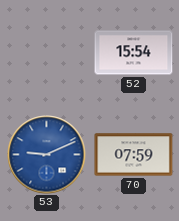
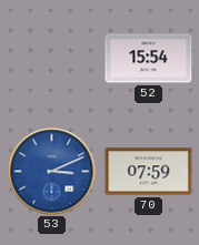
53: 9:11 -> 3:11 (52, 172)
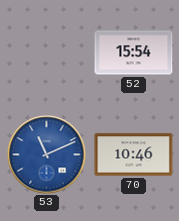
53: 3:11 -> 11:11 (47, 155)
70: 07:59 -> 10:46 (134, 155)
